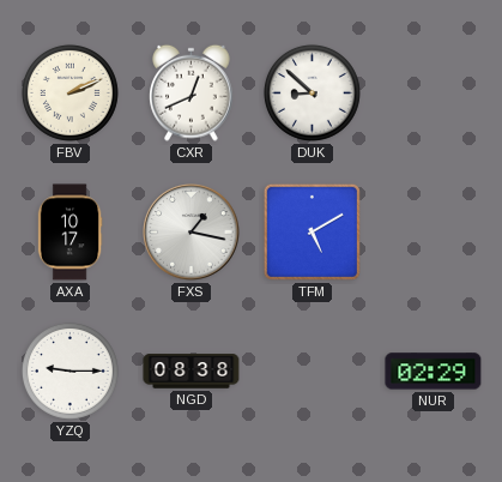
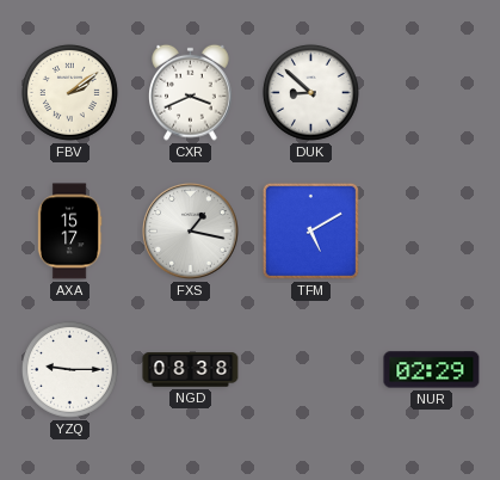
FBV: 2:11 -> 2:09 (69, 92)
CXR: 12:41 -> 3:41 (191, 92)
AXA: 10:17 -> 15:17 (69, 232)
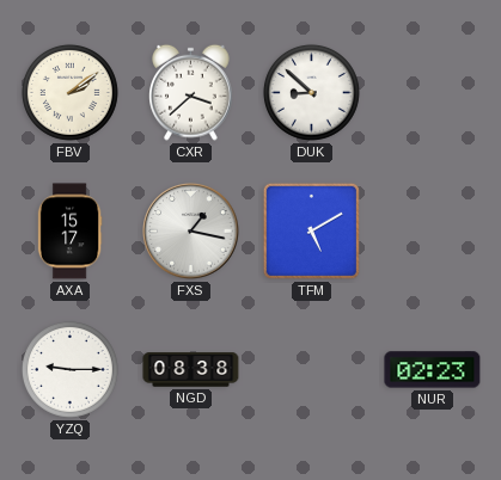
CXR: 3:41 -> 3:38 (191, 92)
NUR: 02:29 -> 02:23 (433, 370)
